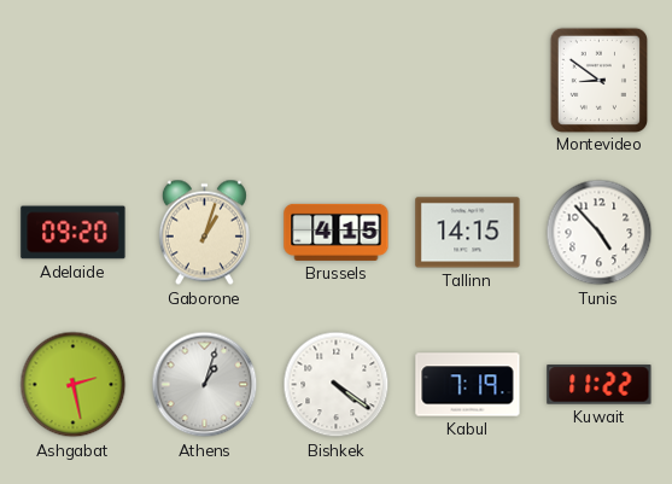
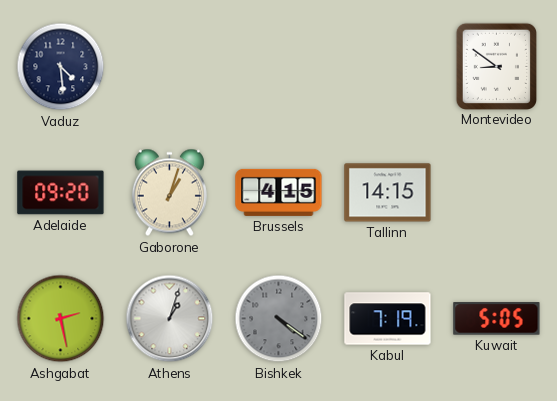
Vaduz: none -> 4:29 (61, 67)
Tunis: 4:53 -> none (600, 233)
Bishkek dial: white -> grey (279, 319)
Kuwait: 11:22 -> 5:05 (497, 319)
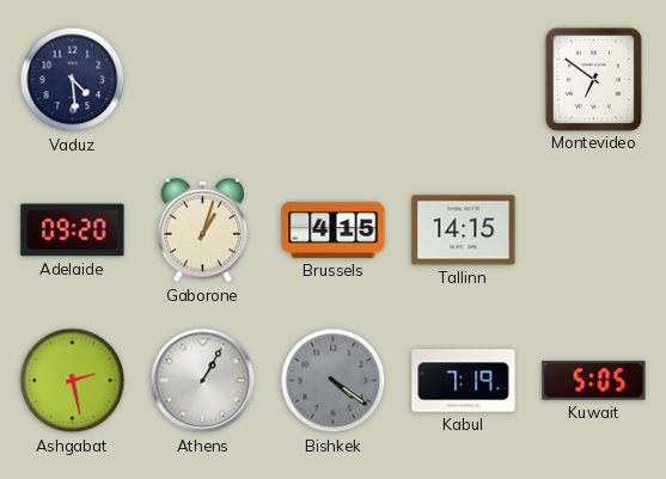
Montevideo: 8:51 -> 6:51 (593, 79)
Athens: 1:03 -> 1:05 (203, 381)
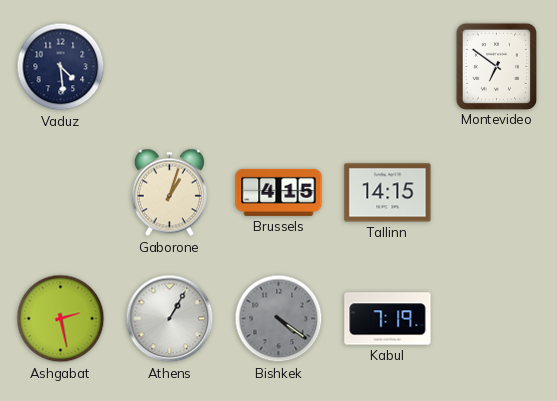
Adelaide: 09:20 -> none (73, 231)
Kuwait: 5:05 -> none (594, 381)
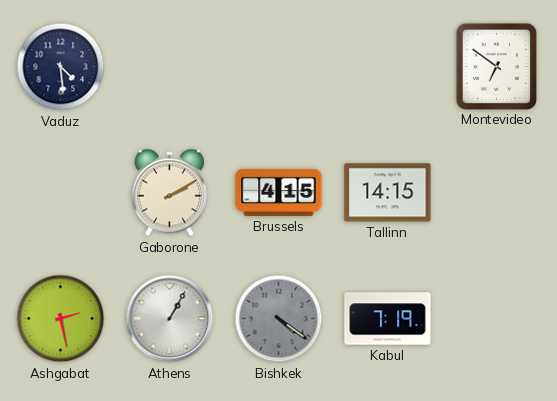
Gaborone: 1:03 -> 2:10 (169, 193)
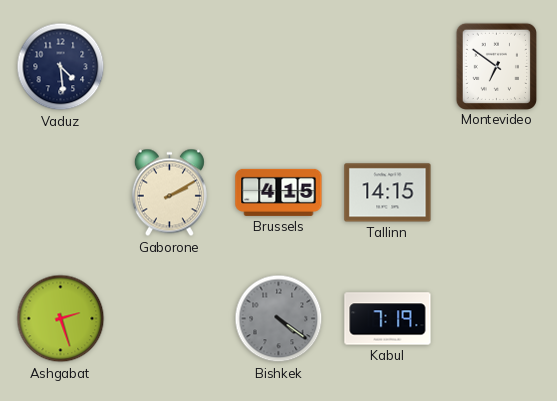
Ashgabat: 2:28 -> 2:27 (61, 319)
Athens: 1:05 -> none (170, 319)
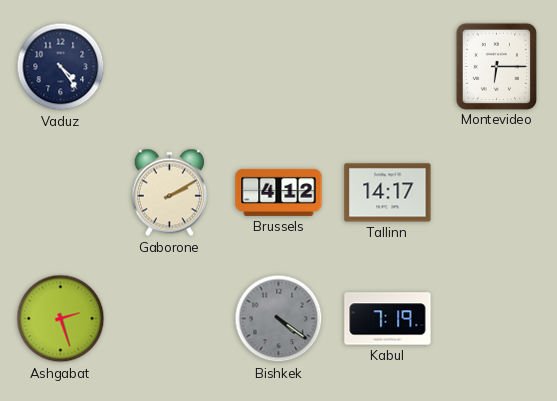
Vaduz: 4:29 -> 4:24 (61, 67)
Montevideo: 6:51 -> 6:15 (496, 66)
Brussels: 4:15 -> 4:12 (279, 192)
Tallinn: 14:15 -> 14:17 (388, 193)
